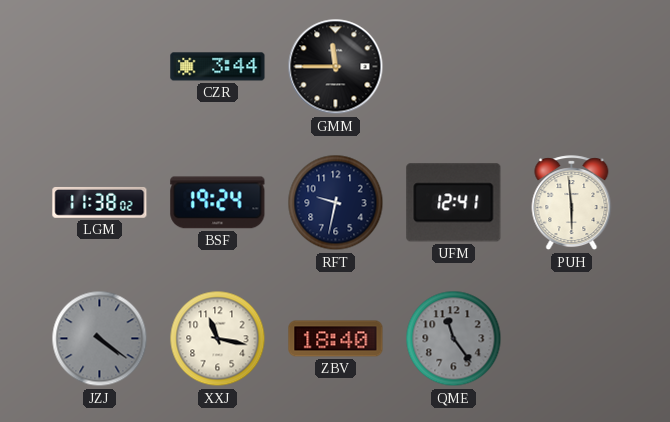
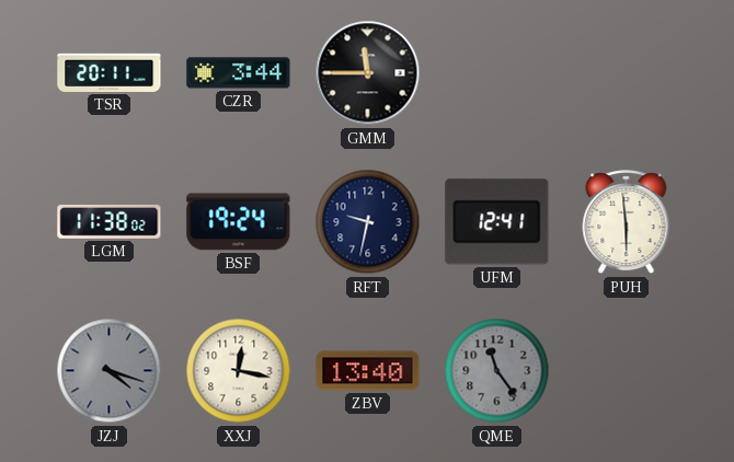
TSR: none -> 20:11 (110, 72)
JZJ: 4:21 -> 4:18 (110, 371)
XXJ: 11:17 -> 12:17 (239, 371)
ZBV: 18:40 -> 13:40 (368, 371)
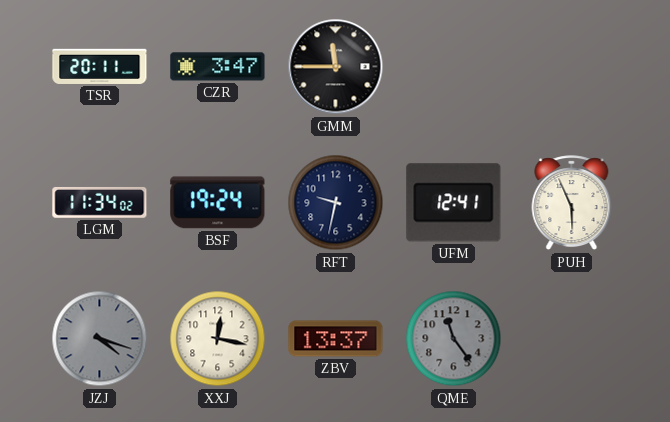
CZR: 3:44 -> 3:47 (218, 67)
LGM: 11:38 -> 11:34 (100, 202)
PUH: 5:59 -> 5:56 (572, 203)
ZBV: 13:40 -> 13:37 (336, 339)
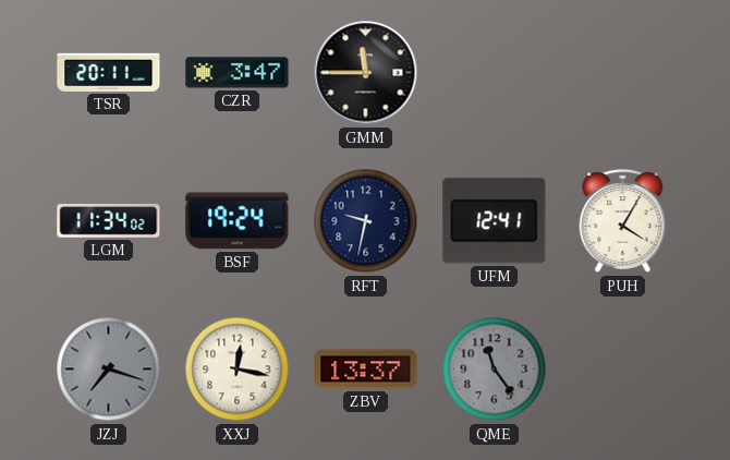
PUH: 5:56 -> 4:05 (623, 221)
JZJ: 4:18 -> 7:18 (109, 370)
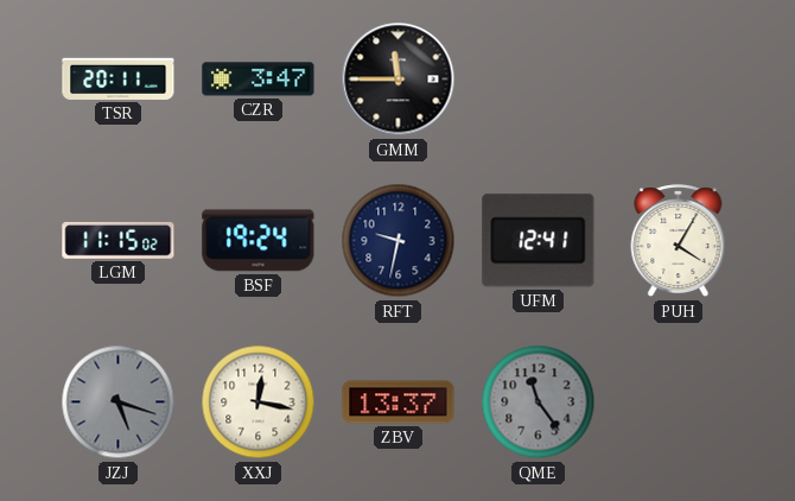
LGM: 11:34 -> 11:15 (119, 240)
JZJ: 7:18 -> 5:18 (119, 402)
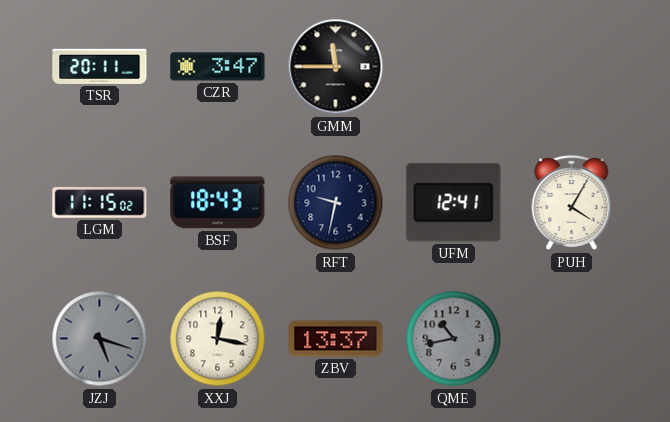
BSF: 19:24 -> 18:43 (218, 203)
QME: 11:24 -> 10:43 (454, 339)
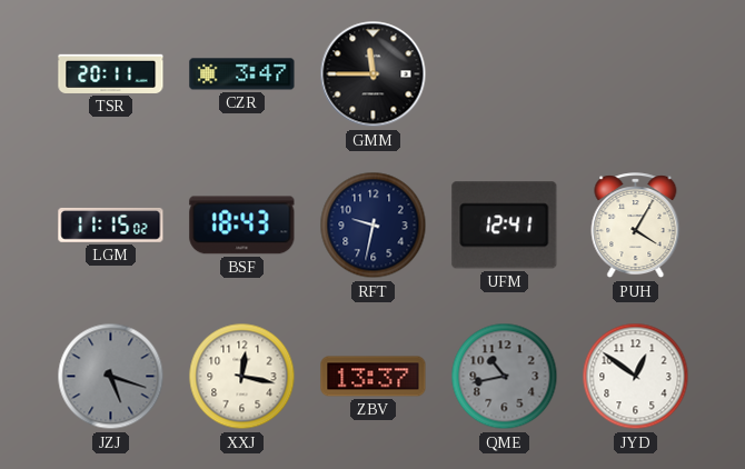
JYD: none -> 12:51 (636, 377)
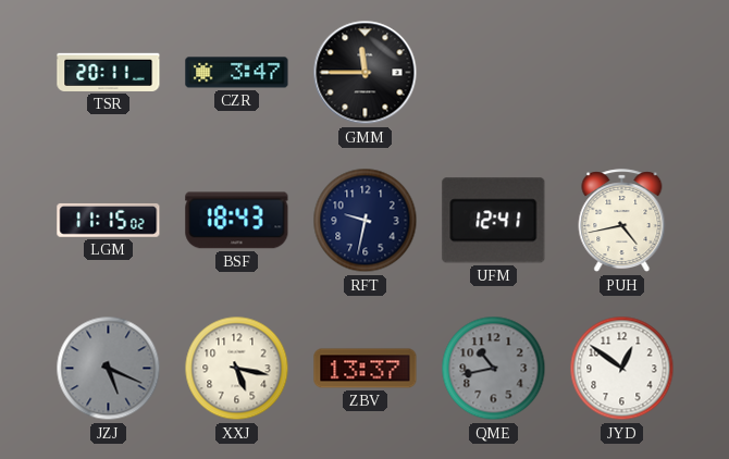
PUH: 4:05 -> 4:43 (622, 221)
JZJ: 5:18 -> 5:19 (109, 369)
XXJ: 12:17 -> 5:17 (237, 369)
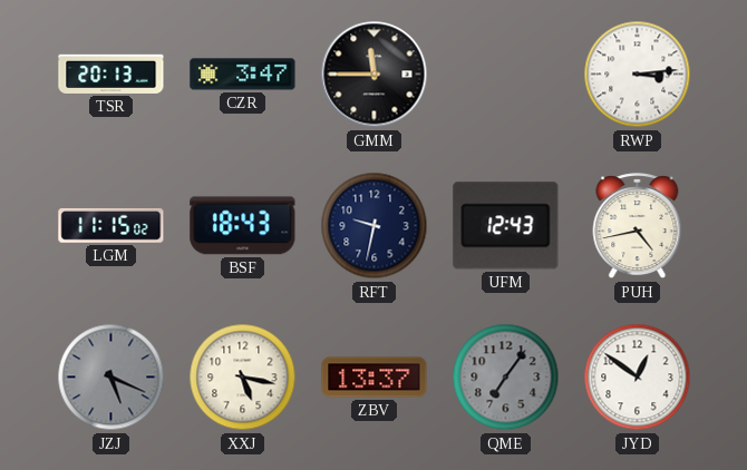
TSR: 20:11 -> 20:13 (111, 74)
RWP: none -> 3:14 (638, 75)
UFM: 12:41 -> 12:43 (506, 226)
QME: 10:43 -> 7:06 (506, 378)
